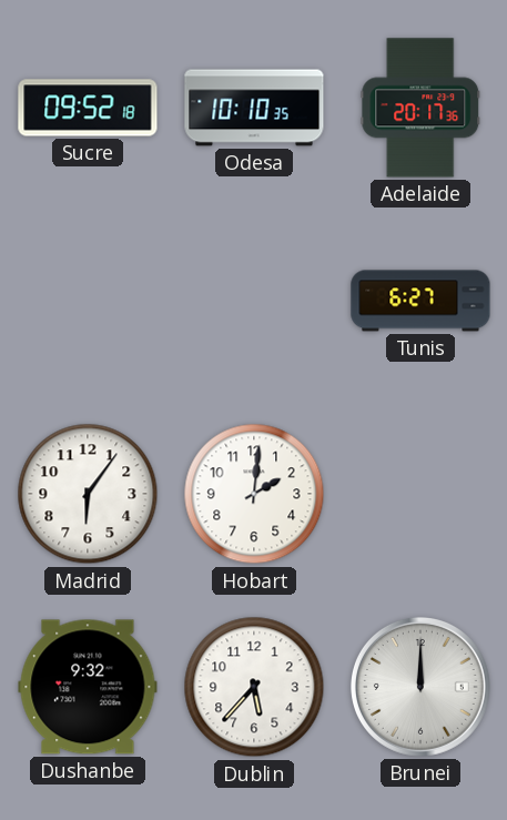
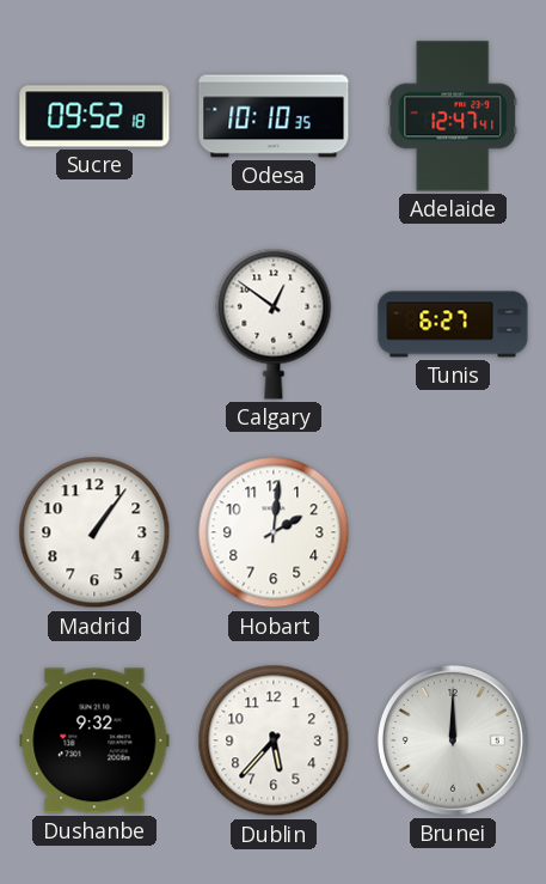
Adelaide: 20:17 -> 12:47 (453, 116)
Calgary: none -> 12:51 (274, 324)
Madrid: 6:06 -> 1:06 (94, 532)
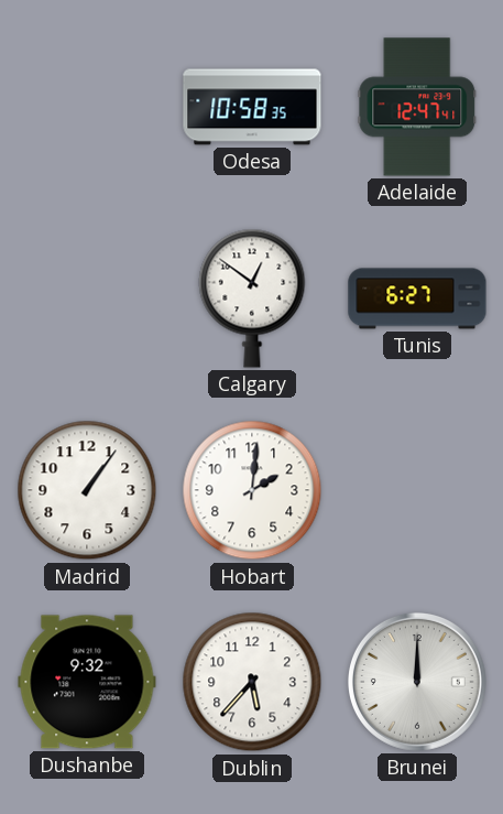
Sucre: 09:52 -> none (94, 116)
Odesa: 10:10 -> 10:58 (252, 107)
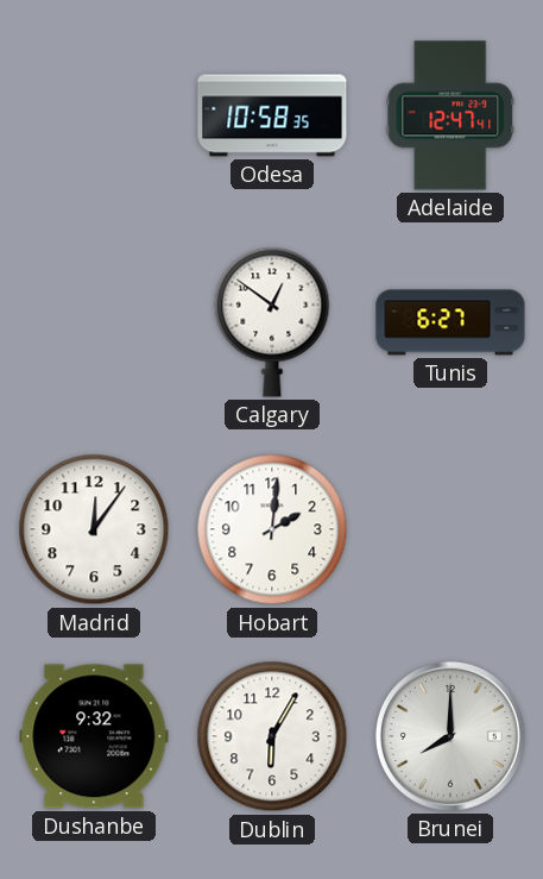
Madrid: 1:06 -> 12:06 (94, 529)
Dublin: 5:37 -> 6:05 (272, 736)
Brunei: 12:00 -> 8:00 (450, 736)
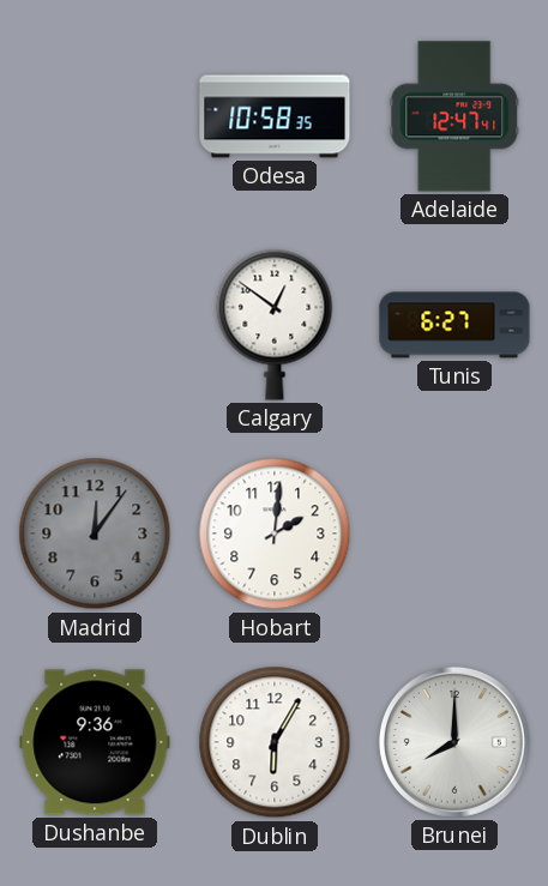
Madrid dial: white -> grey (95, 534)
Dushanbe: 9:32 -> 9:36 (95, 742)
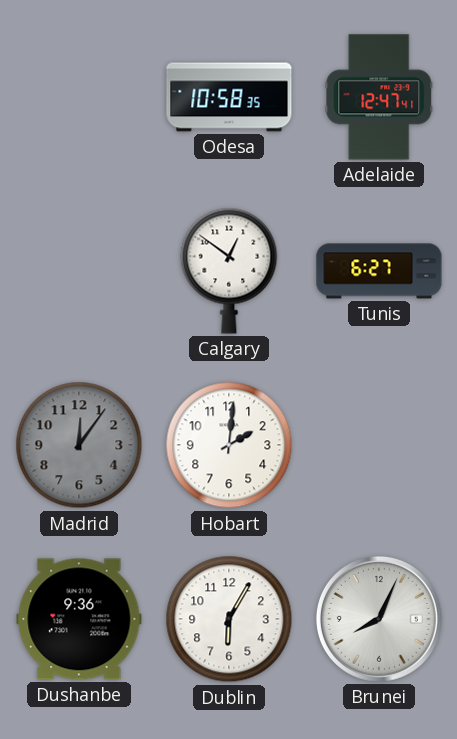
Brunei: 8:00 -> 8:04 (379, 619)
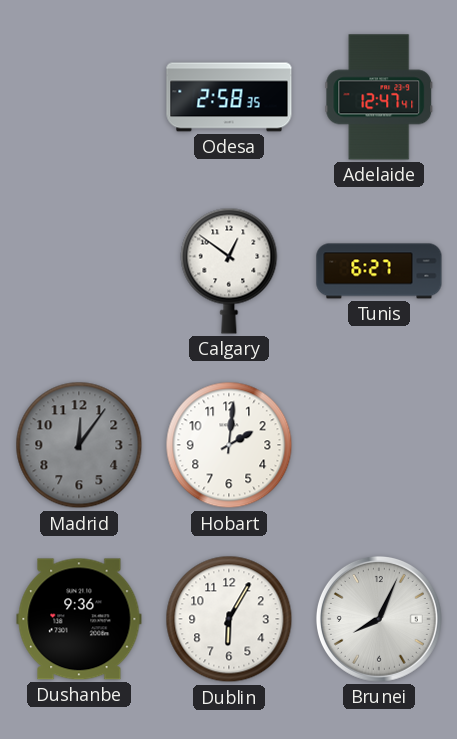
Odesa: 10:58 -> 2:58 (229, 97)
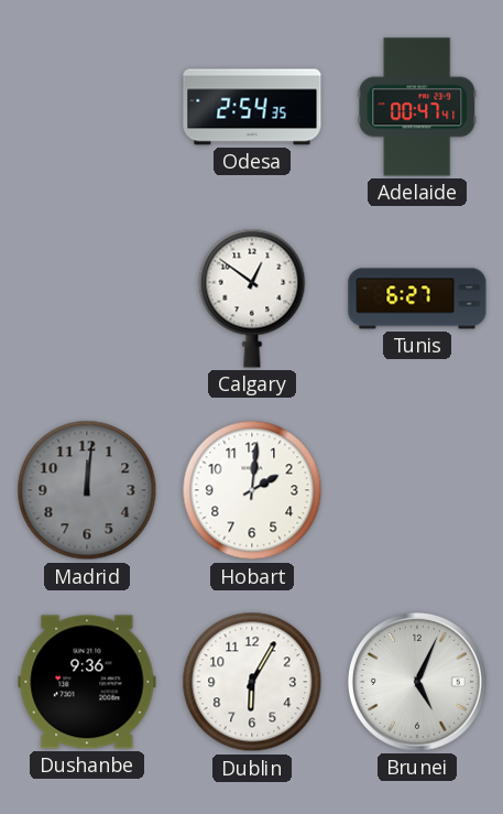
Odesa: 2:58 -> 2:54 (252, 107)
Adelaide: 12:47 -> 00:47 (417, 107)
Madrid: 12:06 -> 12:01 (87, 490)
Brunei: 8:04 -> 5:04 (417, 682)
